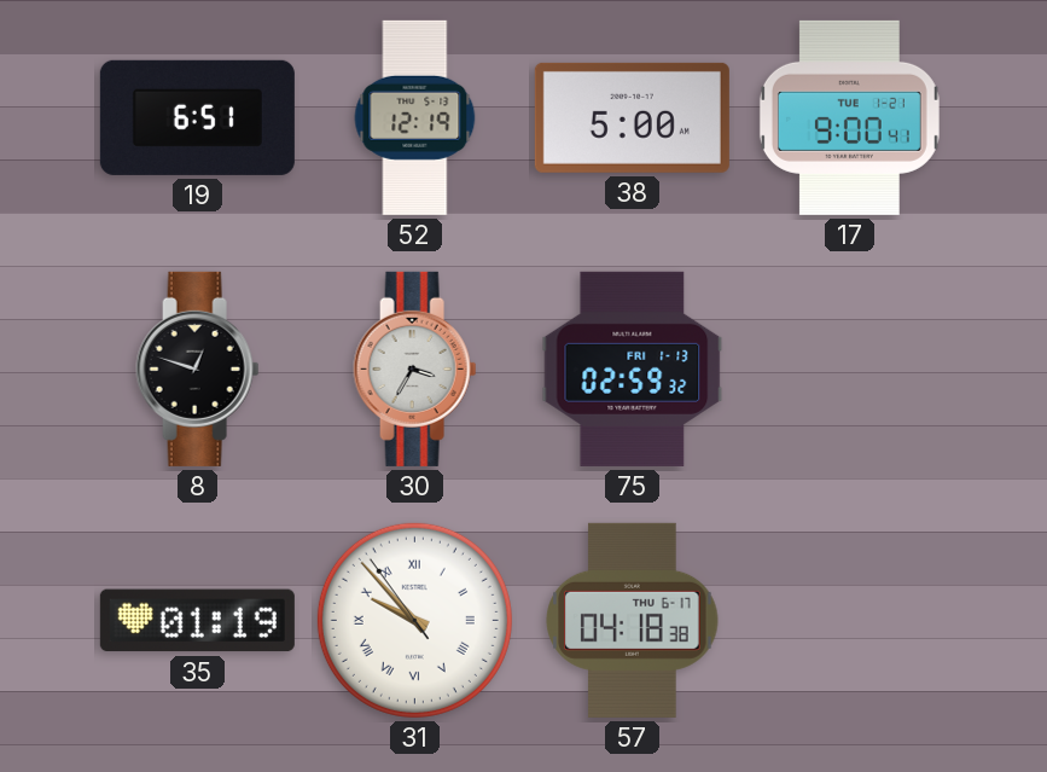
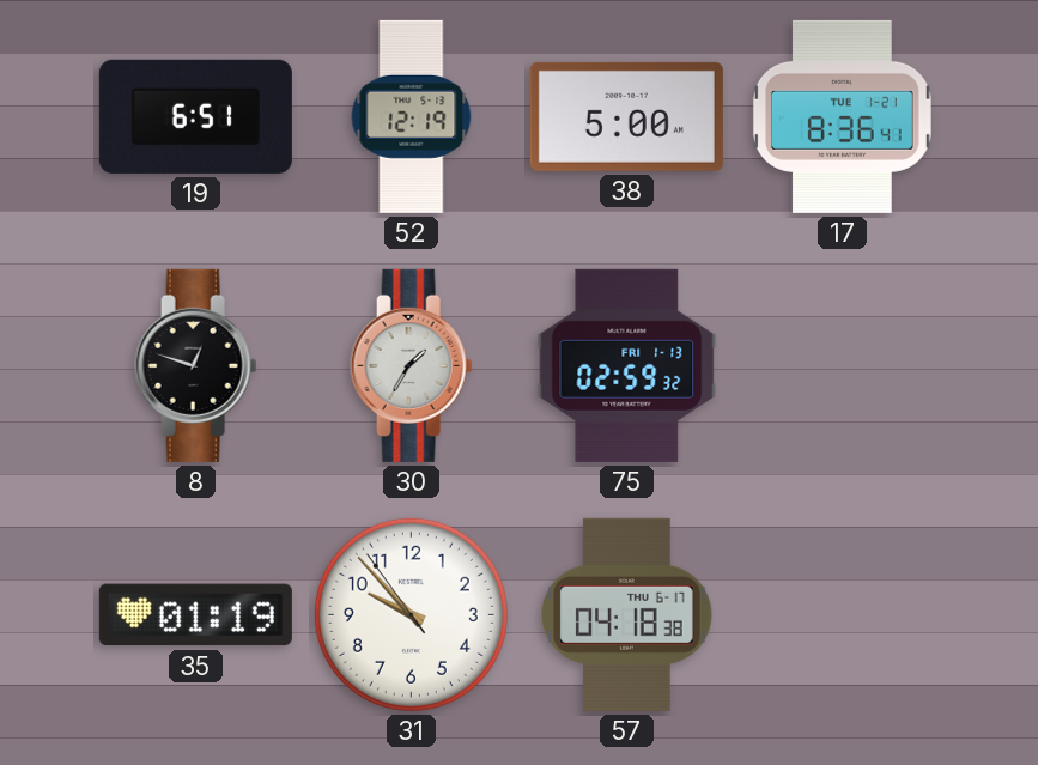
17: 9:00 -> 8:36 (842, 116)
30: 3:35 -> 1:35 (412, 365)
31 numerals: Roman -> Arabic (411, 614)
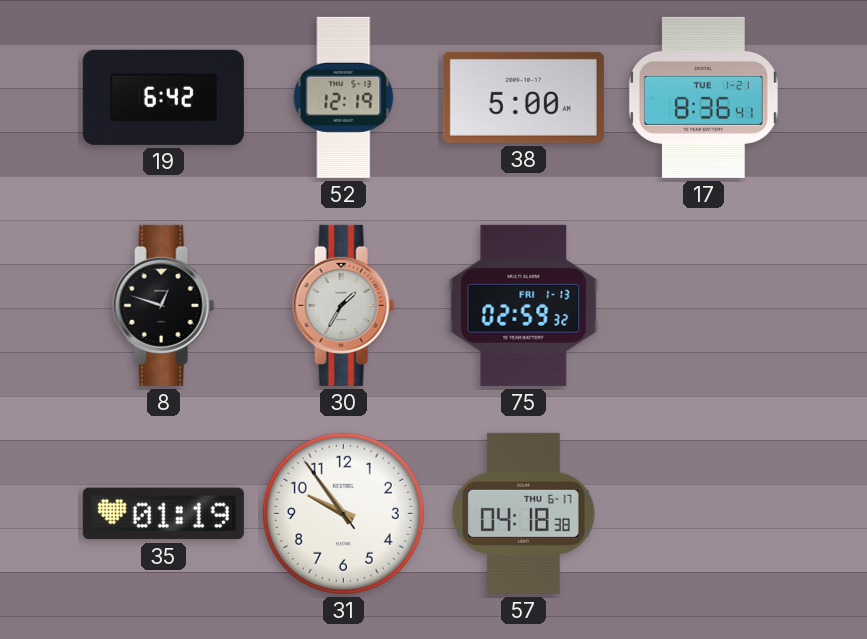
19: 6:51 -> 6:42 (163, 97)
31: 9:52 -> 9:53 (343, 513)
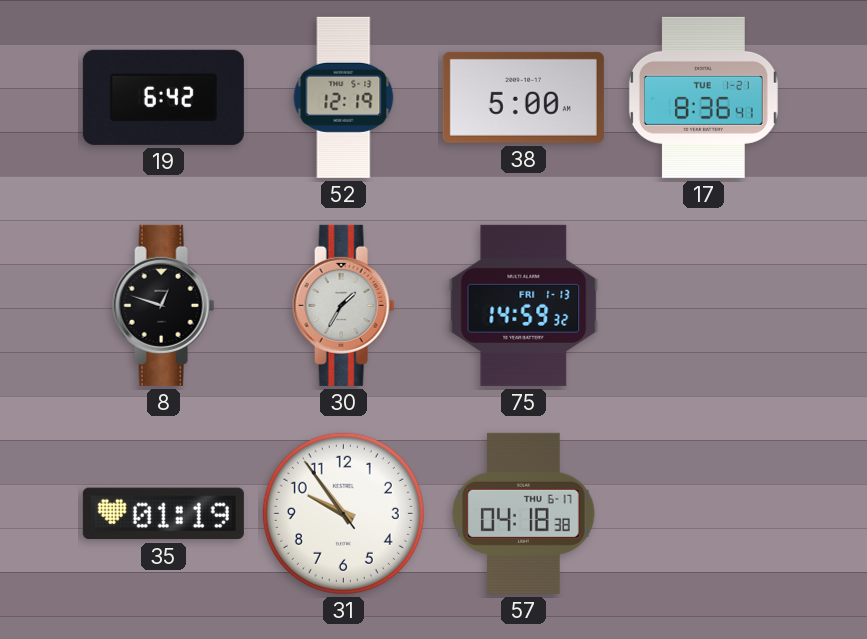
75: 02:59 -> 14:59 (524, 305)
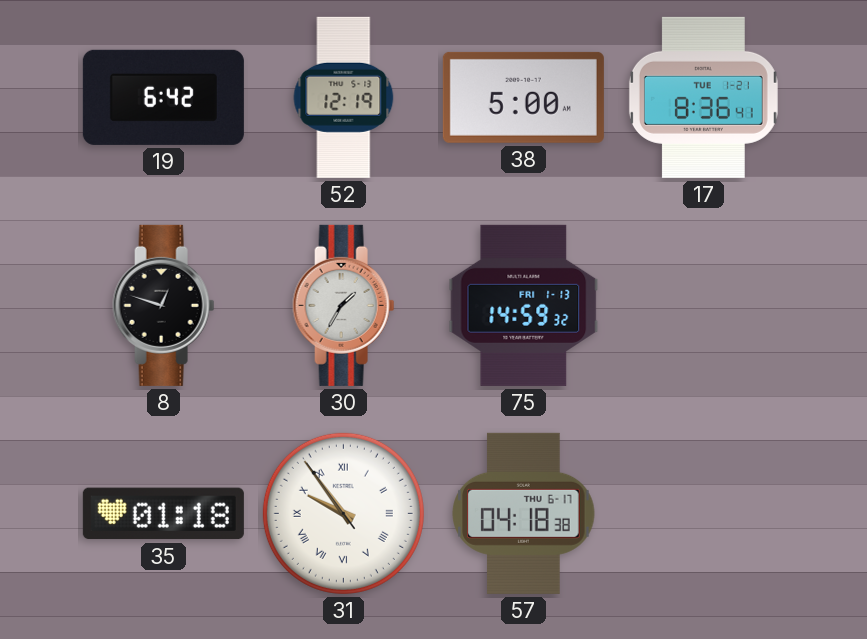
35: 01:19 -> 01:18 (163, 514)
31 numerals: Arabic -> Roman (343, 513)
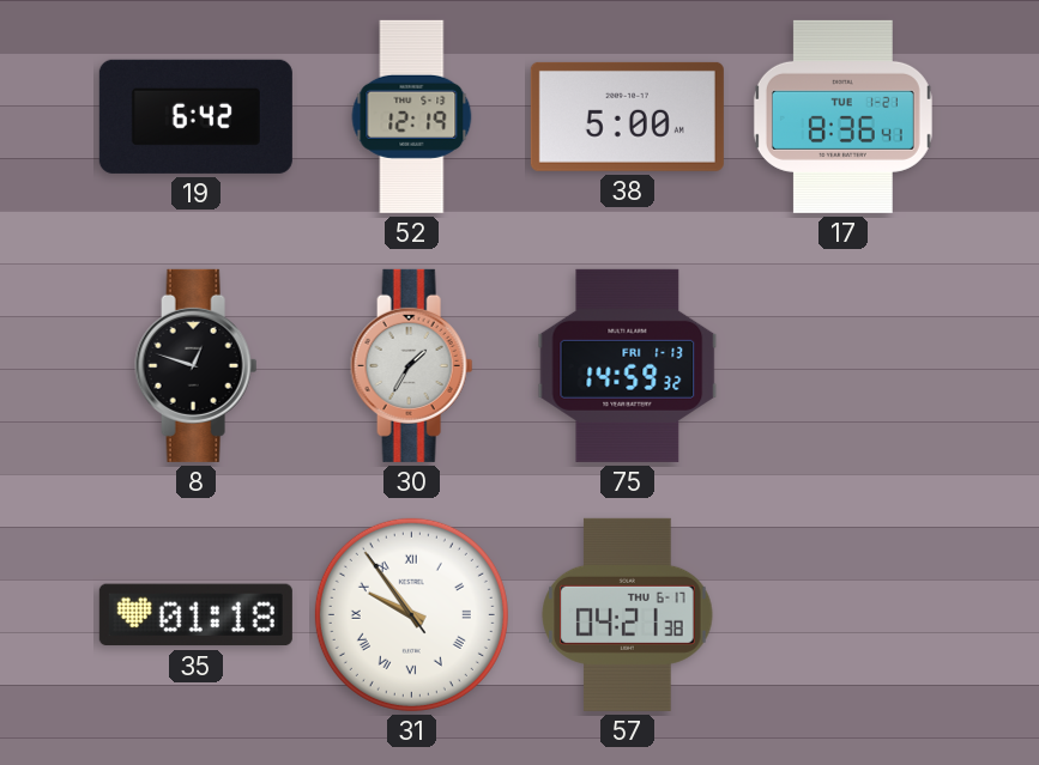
57: 04:18 -> 04:21 (628, 614)
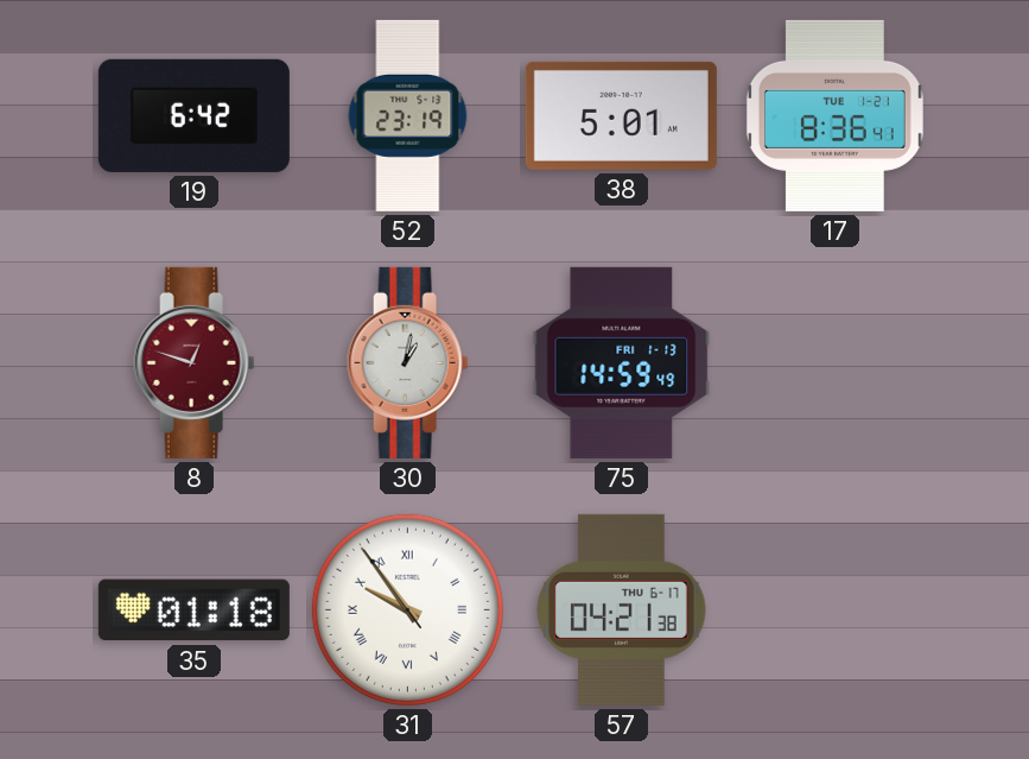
52: 12:19 -> 23:19 (408, 115)
38: 5:00 -> 5:01 (621, 115)
8 dial: black -> burgundy (195, 362)
30: 1:35 -> 1:02 (408, 362)
75: 14:59:32 -> 14:59:49 (622, 362)
